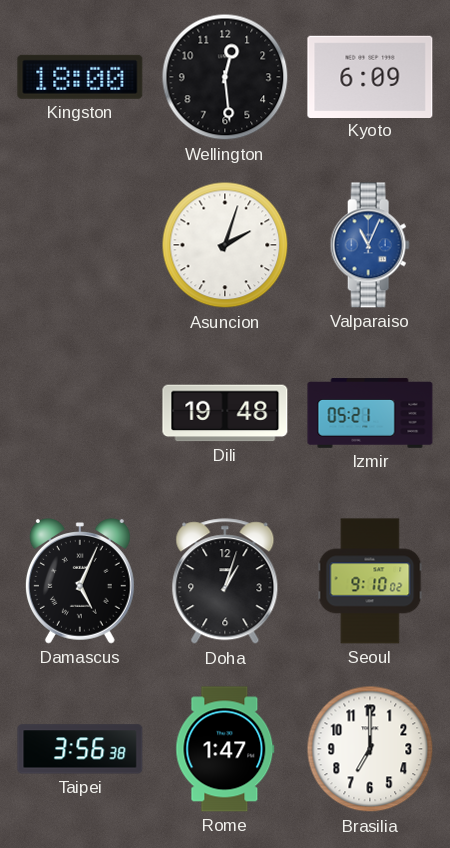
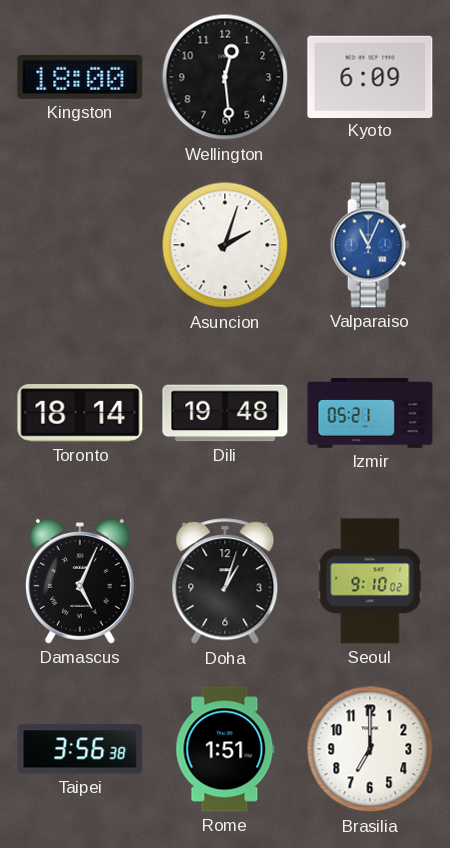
Toronto: none -> 18:14 (80, 413)
Rome: 1:47 -> 1:51 (225, 749)
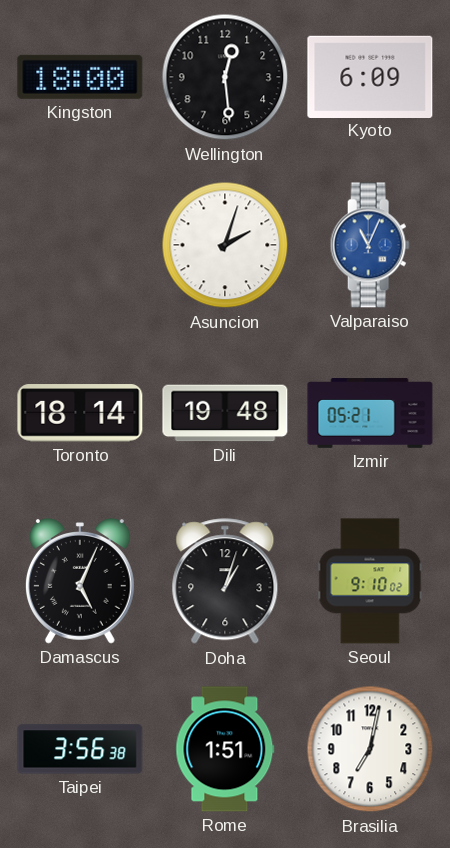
Brasilia: 7:00 -> 7:02 (370, 749)
